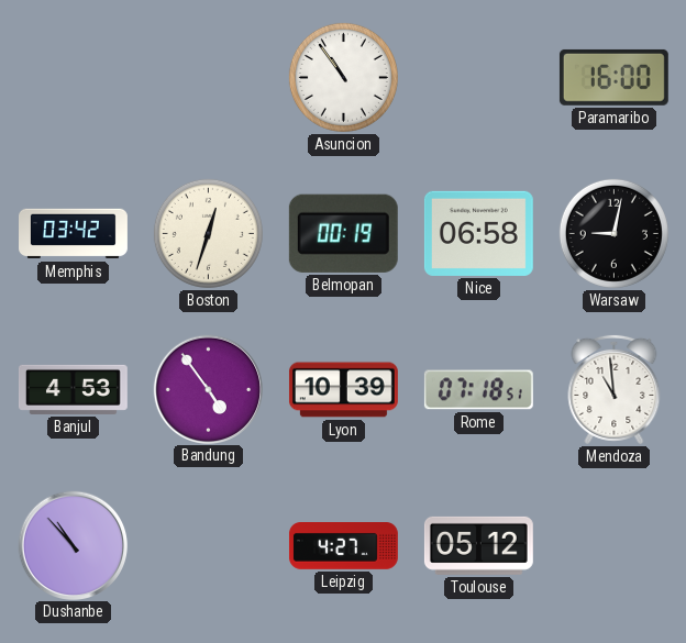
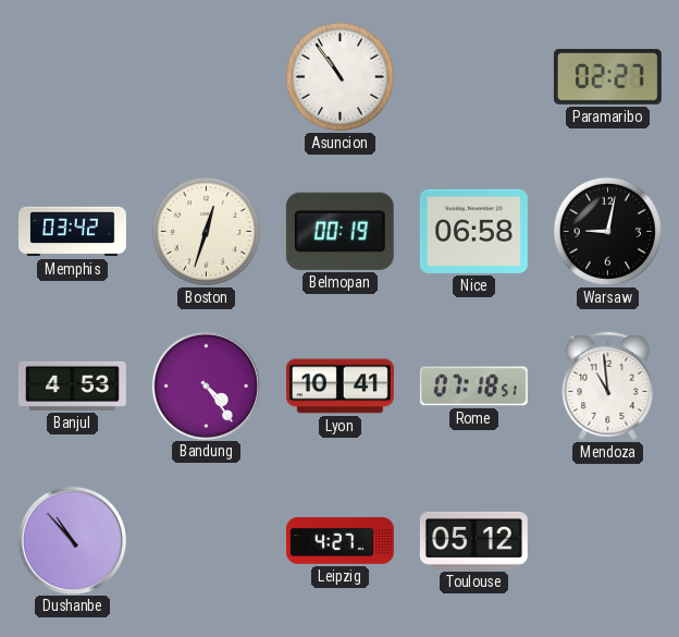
Paramaribo: 16:00 -> 02:27 (607, 76)
Bandung: 4:54 -> 4:24 (206, 385)
Lyon: 10:39 -> 10:41 (339, 387)
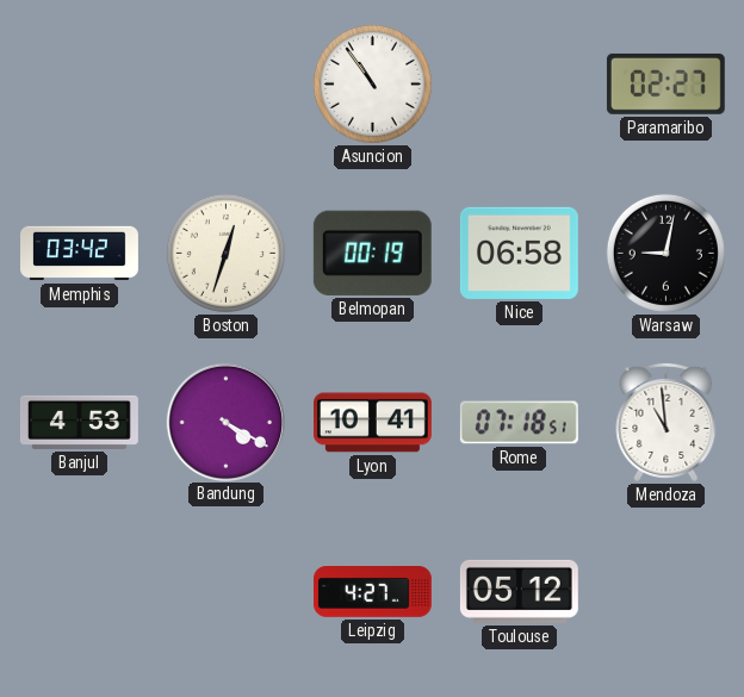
Bandung: 4:24 -> 4:20 (225, 422)
Dushanbe: 10:53 -> none (72, 540)
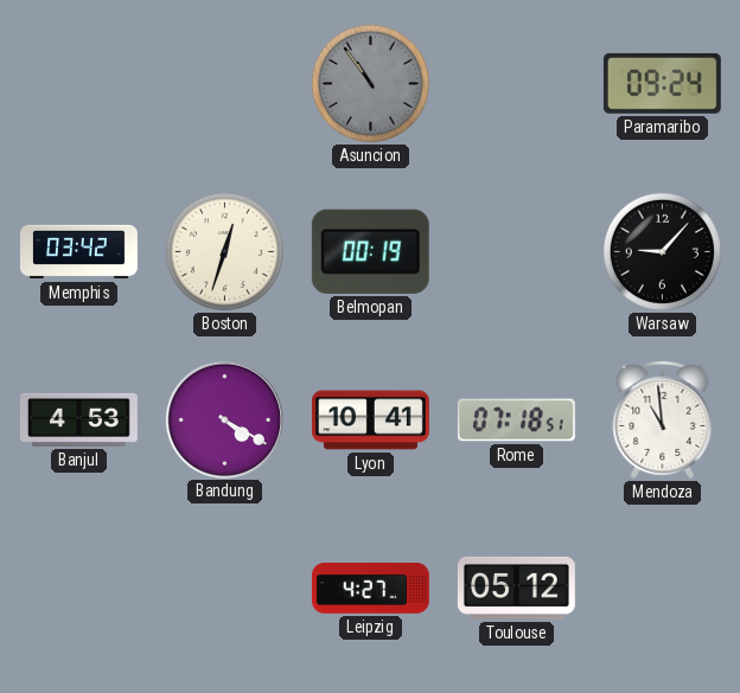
Asuncion dial: white -> grey (370, 83)
Paramaribo: 02:27 -> 09:24 (662, 83)
Nice: 06:58 -> none (519, 253)
Warsaw: 9:02 -> 9:07 (662, 251)
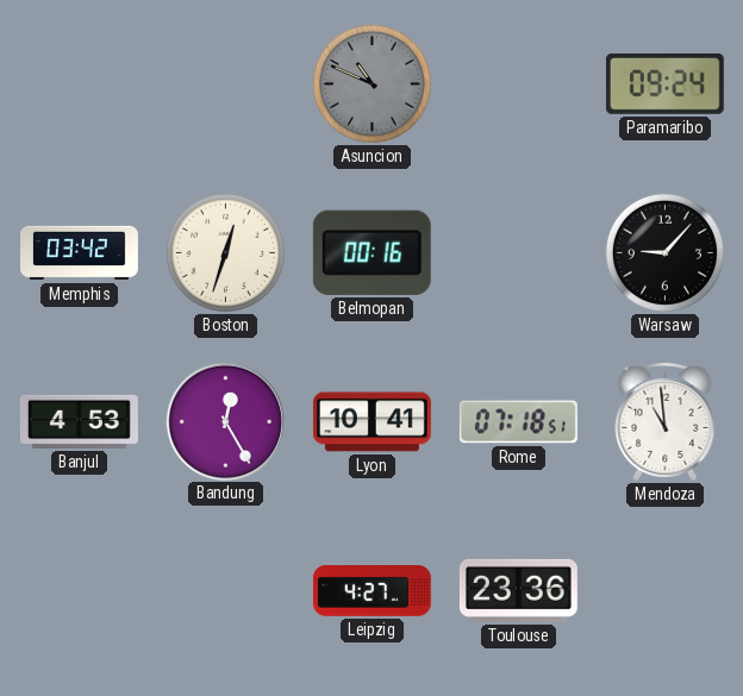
Asuncion: 10:54 -> 10:49 (371, 83)
Belmopan: 00:19 -> 00:16 (371, 252)
Bandung: 4:20 -> 12:25 (225, 421)
Toulouse: 05:12 -> 23:36 (518, 590)
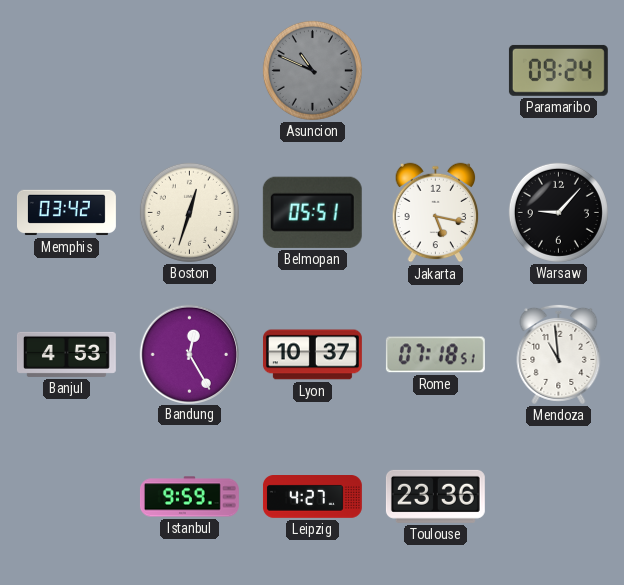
Belmopan: 00:16 -> 05:51 (312, 212)
Jakarta: none -> 5:17 (436, 213)
Lyon: 10:41 -> 10:37 (312, 355)
Istanbul: none -> 9:59 (189, 497)
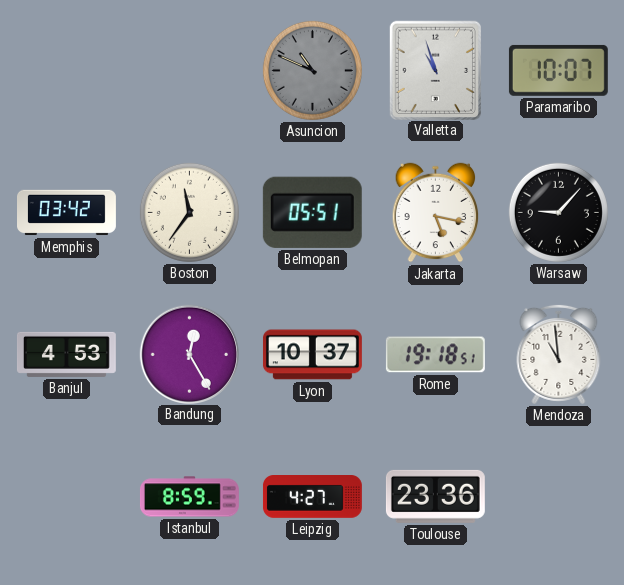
Valletta: none -> 10:57 (435, 70)
Paramaribo: 09:24 -> 10:07 (558, 70)
Boston: 12:33 -> 11:36 (189, 212)
Rome: 07:18 -> 19:18 (435, 355)
Istanbul: 9:59 -> 8:59 (189, 497)
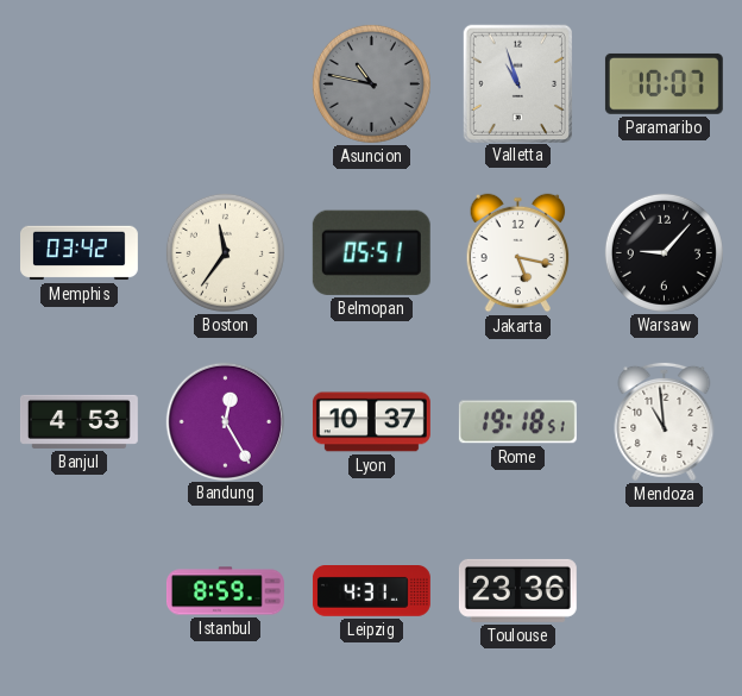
Asuncion: 10:49 -> 10:47 (371, 83)
Leipzig: 4:27 -> 4:31 (371, 591)
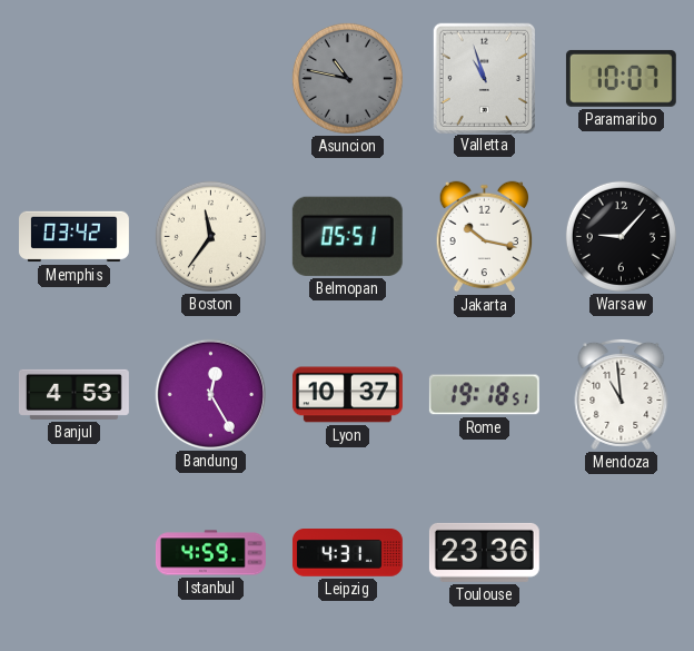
Jakarta: 5:17 -> 10:17 (485, 237)
Istanbul: 8:59 -> 4:59 (210, 553)
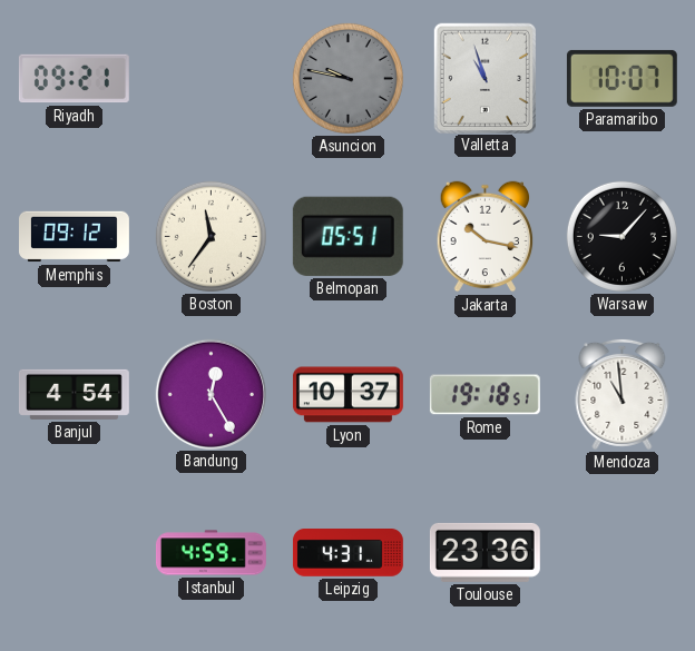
Riyadh: none -> 09:21 (74, 79)
Asuncion: 10:47 -> 9:47 (347, 78)
Memphis: 03:42 -> 09:12 (75, 237)
Banjul: 4:53 -> 4:54 (74, 394)
